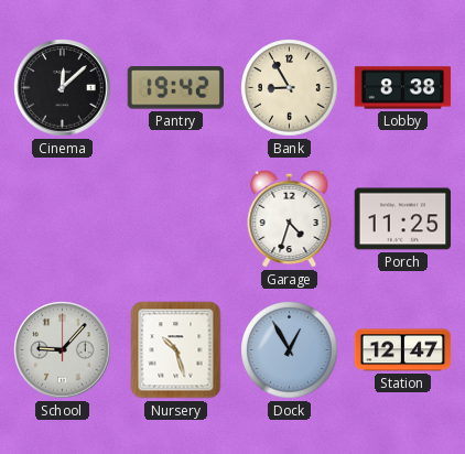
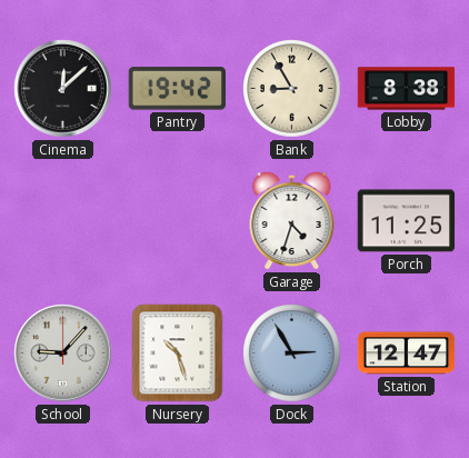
Dock: 12:55 -> 2:55 (292, 354)
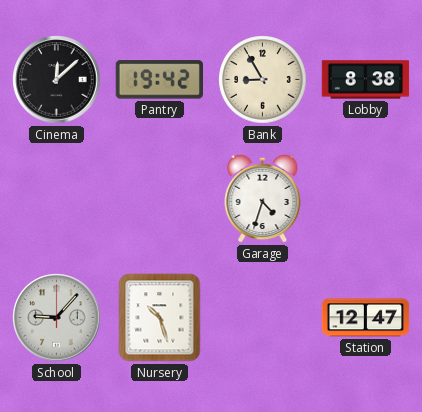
Porch: 11:25 -> none (407, 221)
Dock: 2:55 -> none (292, 354)
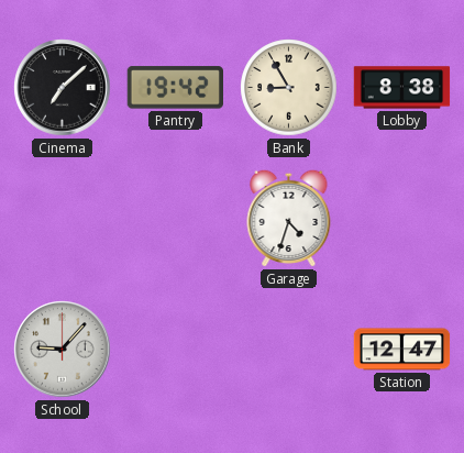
Cinema: 12:08 -> 7:08 (63, 88)
Nursery: 10:27 -> none (160, 318)
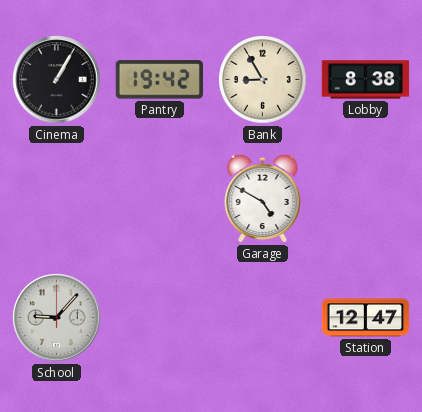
Cinema: 7:08 -> 1:05 (57, 80)
Garage: 4:33 -> 4:50 (263, 198)
